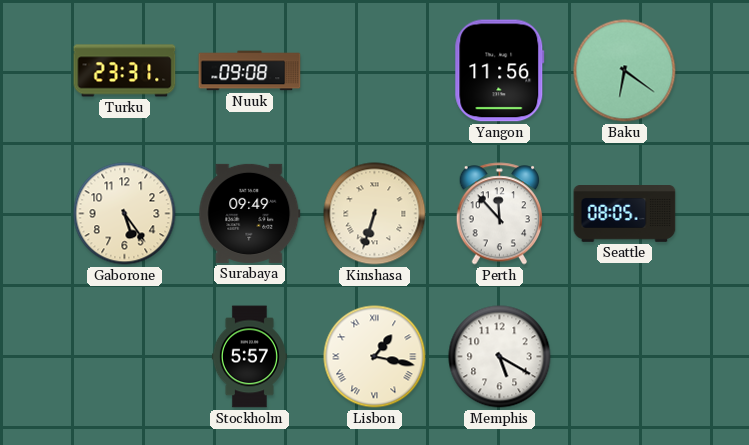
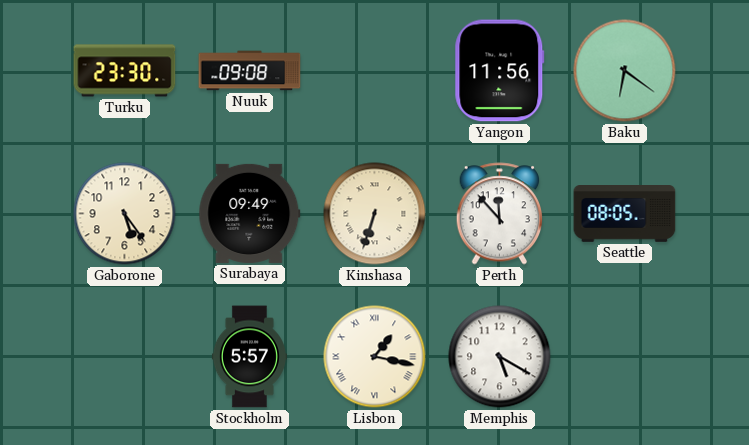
Turku: 23:31 -> 23:30 (125, 71)
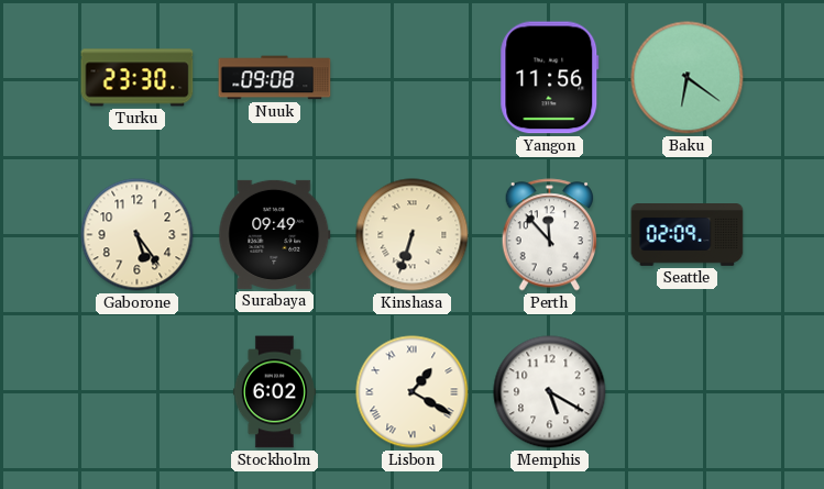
Seattle: 08:05 -> 02:09 (688, 235)
Stockholm: 5:57 -> 6:02 (274, 392)
Lisbon: 1:17 -> 1:20 (413, 392)
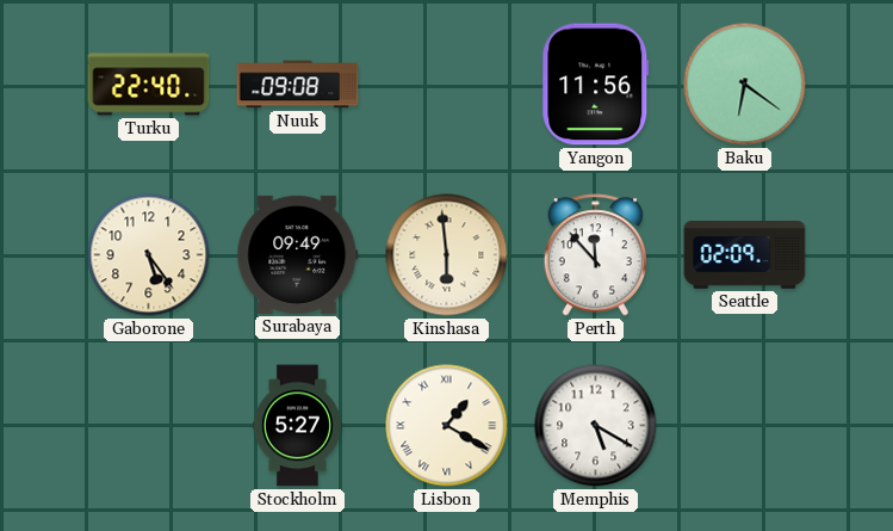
Turku: 23:30 -> 22:40 (149, 85)
Kinshasa: 6:33 -> 5:59 (447, 255)
Stockholm: 6:02 -> 5:27 (297, 426)
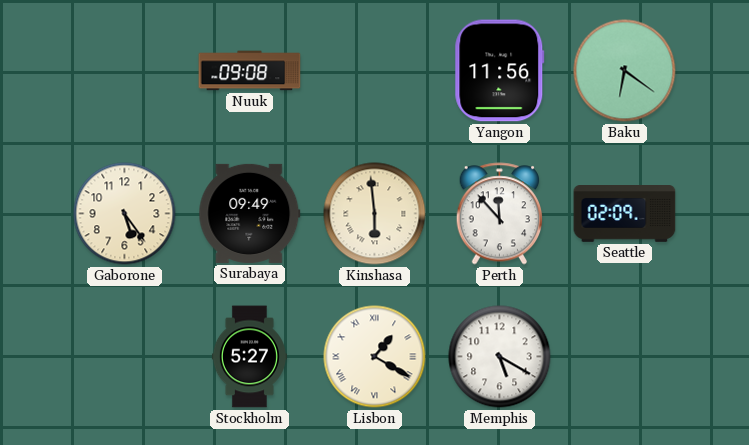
Turku: 22:40 -> none (149, 85)
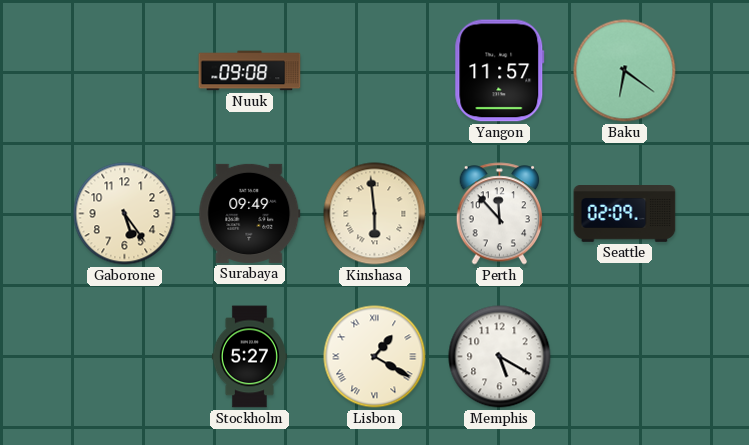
Yangon: 11:56 -> 11:57 (500, 71)
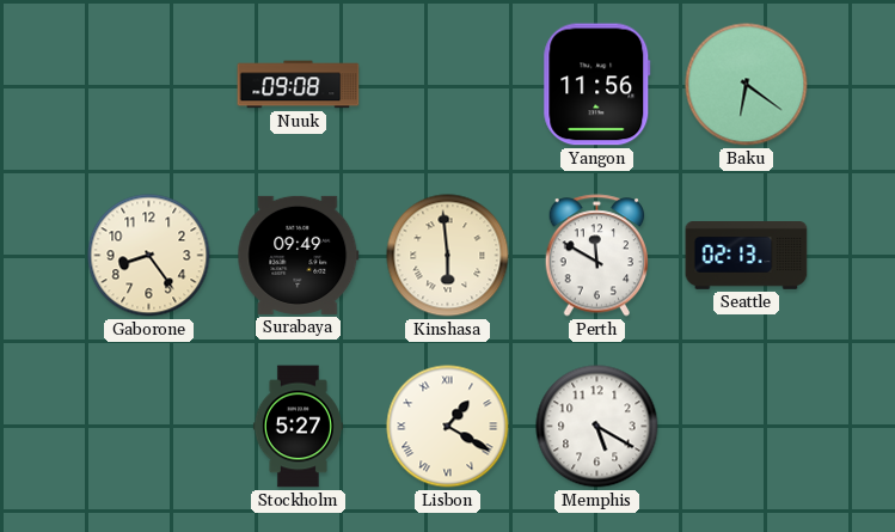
Yangon: 11:57 -> 11:56 (597, 85)
Gaborone: 5:24 -> 8:24 (149, 256)
Perth: 11:53 -> 11:50 (597, 256)
Seattle: 02:09 -> 02:13 (747, 256)
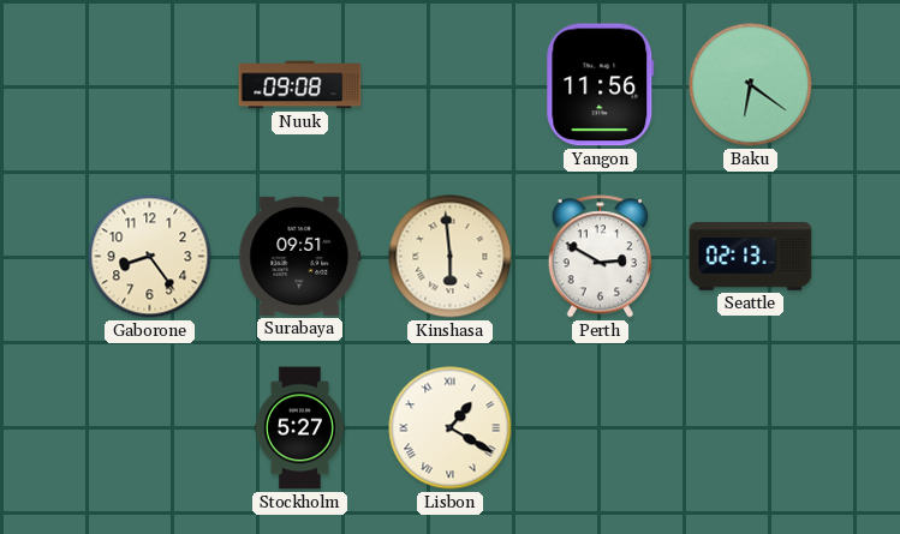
Surabaya: 09:49 -> 09:51 (300, 256)
Perth: 11:50 -> 2:50 (601, 257)
Memphis: 5:20 -> none (597, 427)
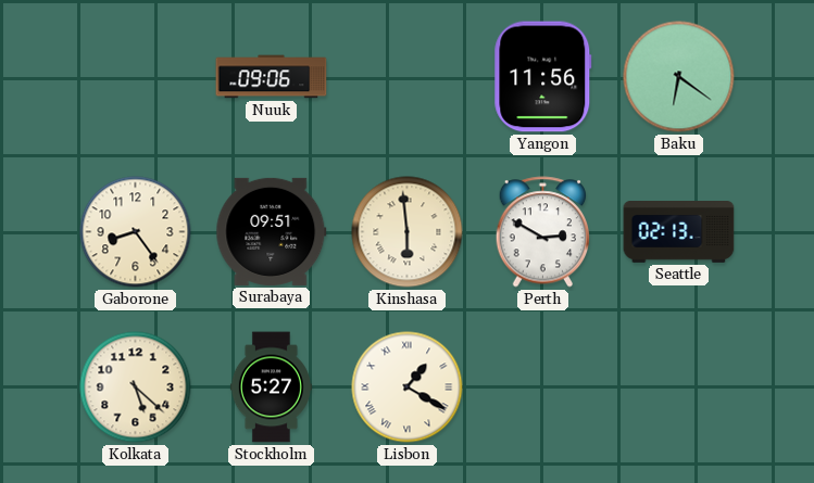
Nuuk: 09:08 -> 09:06 (272, 77)
Kolkata: none -> 5:22 (136, 387)
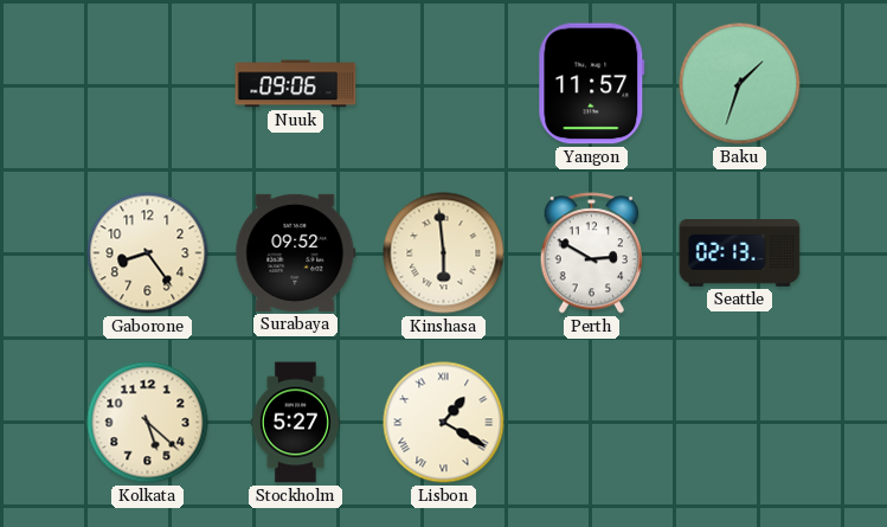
Yangon: 11:56 -> 11:57 (592, 84)
Baku: 6:21 -> 1:33 (740, 84)
Surabaya: 09:51 -> 09:52 (296, 252)
